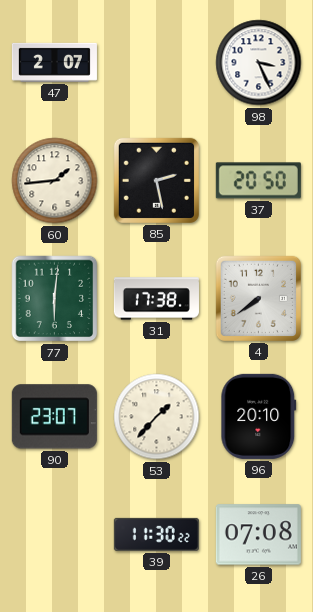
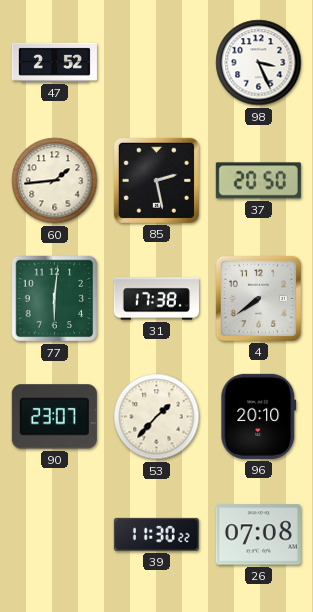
47: 2:07 -> 2:52 (54, 62)
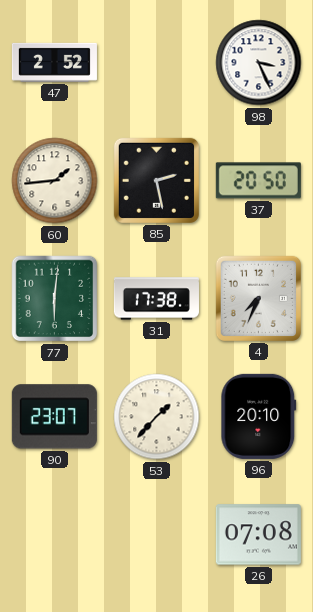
4: 7:39 -> 7:34 (258, 298)
39: 11:30 -> none (156, 534)
